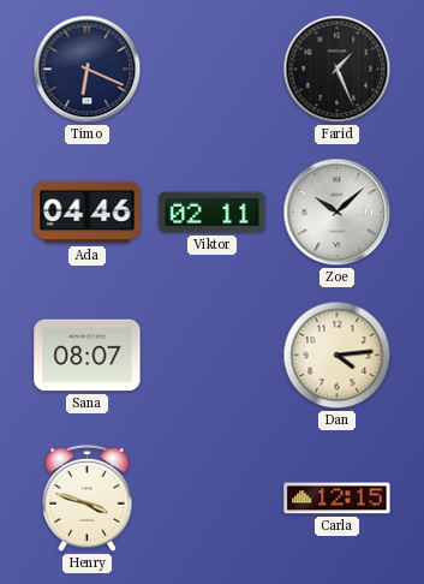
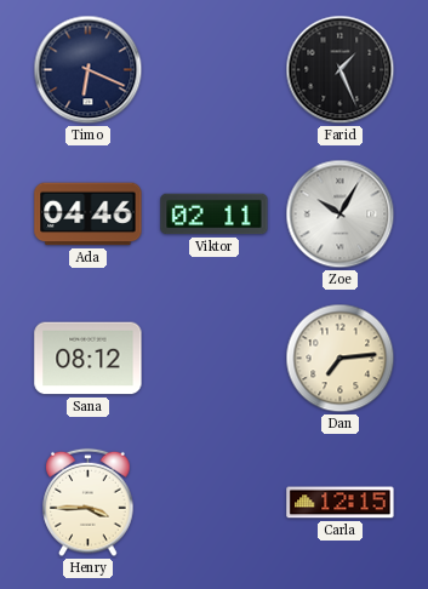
Zoe: 10:08 -> 10:05 (341, 215)
Sana: 08:07 -> 08:12 (89, 359)
Dan: 4:14 -> 7:14 (341, 359)
Henry: 3:48 -> 3:45 (89, 503)
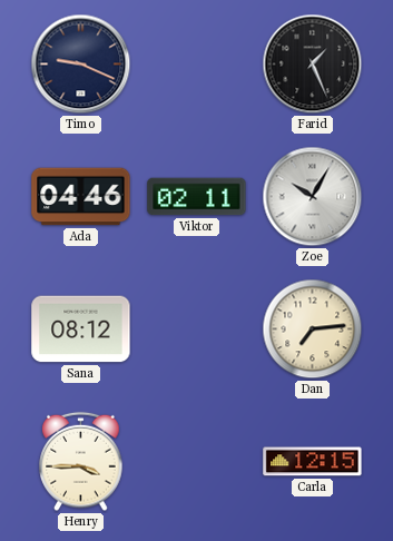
Timo: 6:19 -> 9:19 (81, 65)
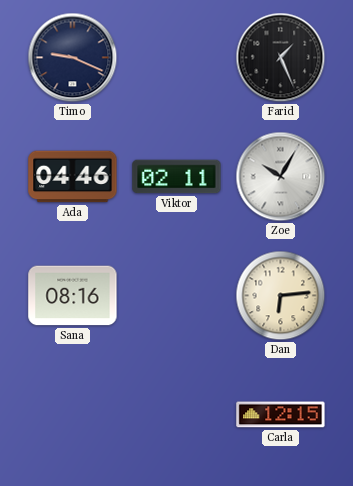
Sana: 08:12 -> 08:16 (73, 296)
Dan: 7:14 -> 6:14 (281, 296)
Henry: 3:45 -> none (81, 462)
